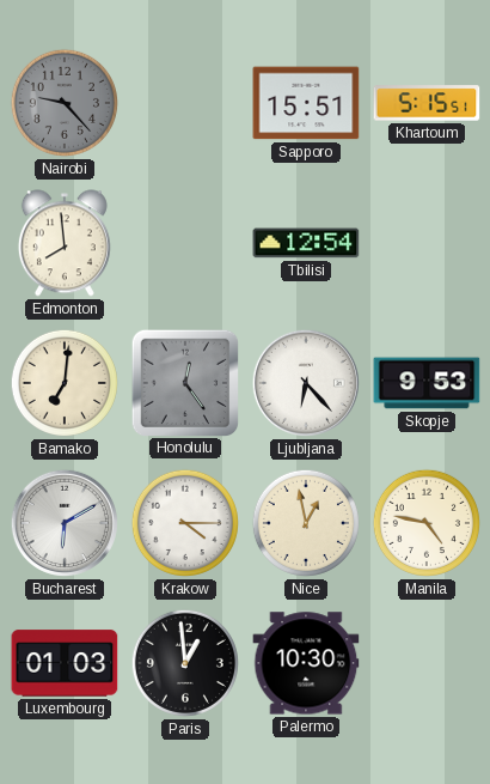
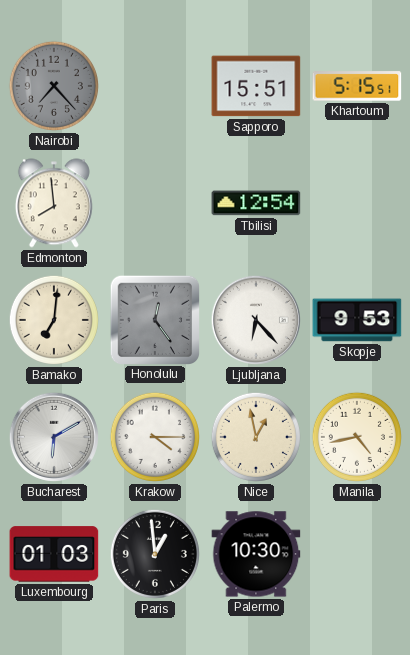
Nairobi: 9:23 -> 7:23 (54, 86)
Manila: 4:47 -> 4:43 (357, 437)
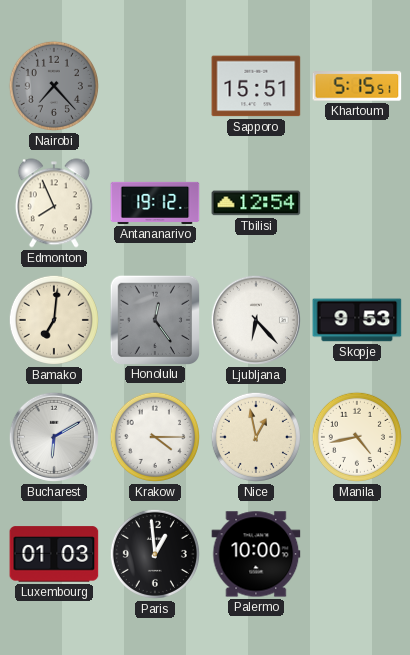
Edmonton: 7:59 -> 7:56 (54, 203)
Antananarivo: none -> 19:12 (155, 203)
Palermo: 10:30 -> 10:00 (256, 554)
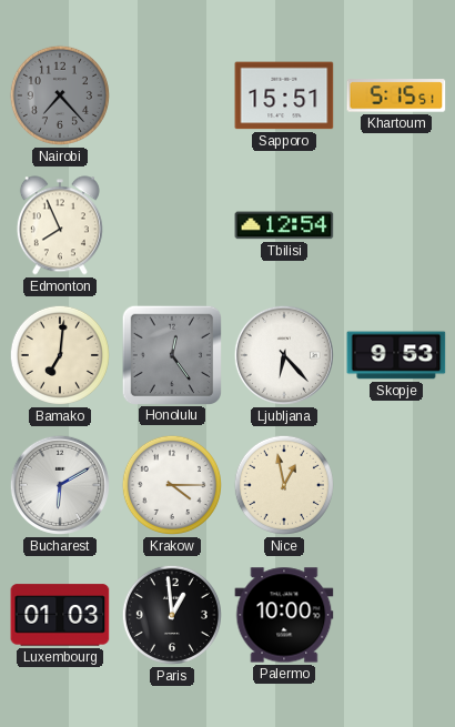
Antananarivo: 19:12 -> none (155, 203)
Manila: 4:43 -> none (357, 437)
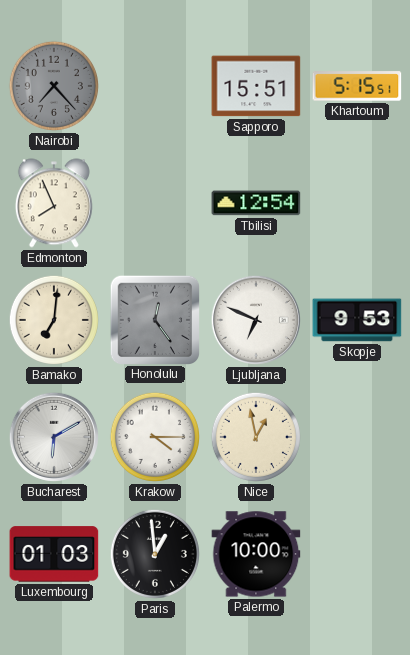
Ljubljana: 6:23 -> 6:49 (256, 320)
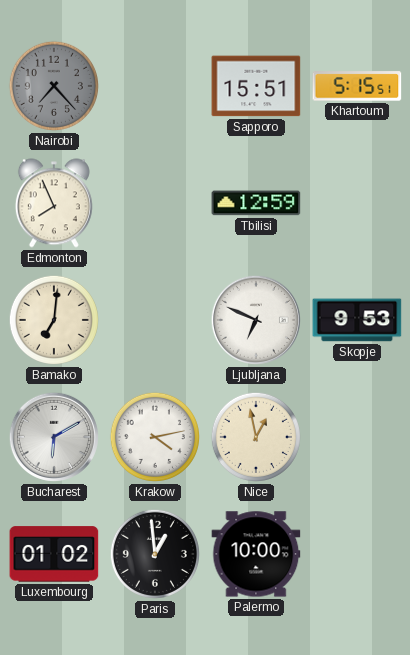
Tbilisi: 12:54 -> 12:59 (256, 203)
Honolulu: 12:24 -> none (154, 319)
Krakow: 4:15 -> 4:13 (155, 437)
Luxembourg: 01:03 -> 01:02 (54, 554)
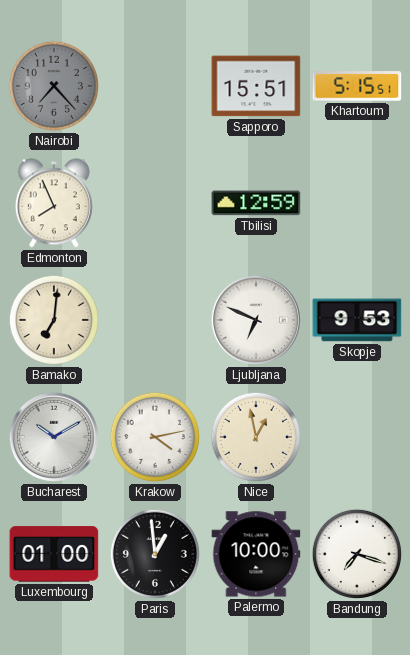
Bucharest: 6:10 -> 10:10 (54, 437)
Luxembourg: 01:02 -> 01:00 (54, 554)
Bandung: none -> 7:18 (357, 554)
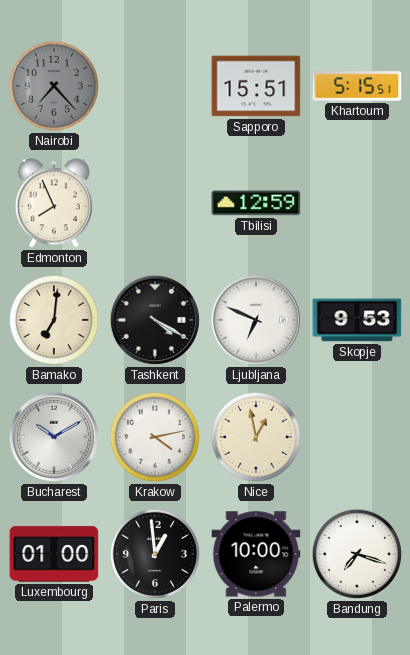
Tashkent: none -> 4:20 (155, 320)
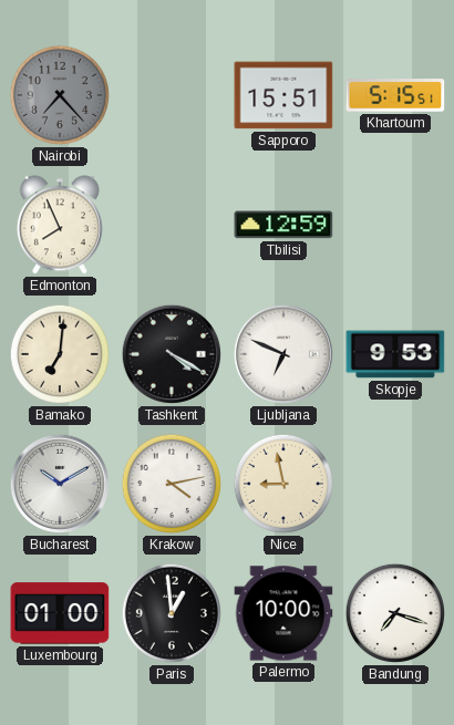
Nice: 12:58 -> 8:58 (283, 484)
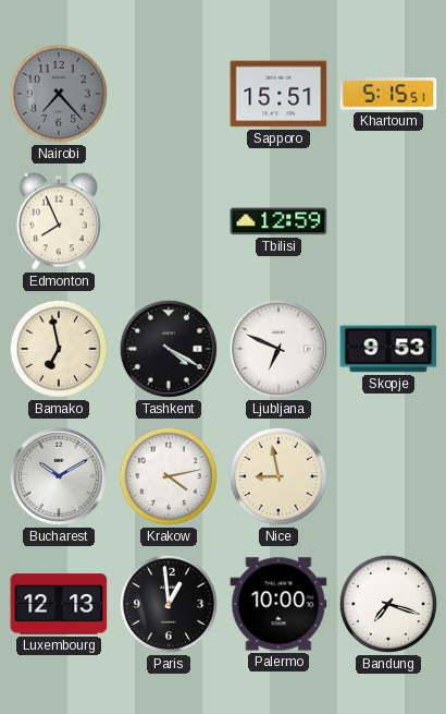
Bamako: 7:01 -> 6:58 (59, 349)
Luxembourg: 01:00 -> 12:13 (59, 604)
